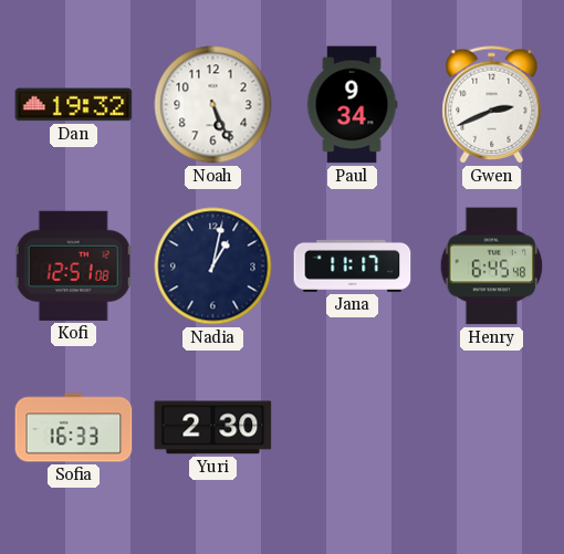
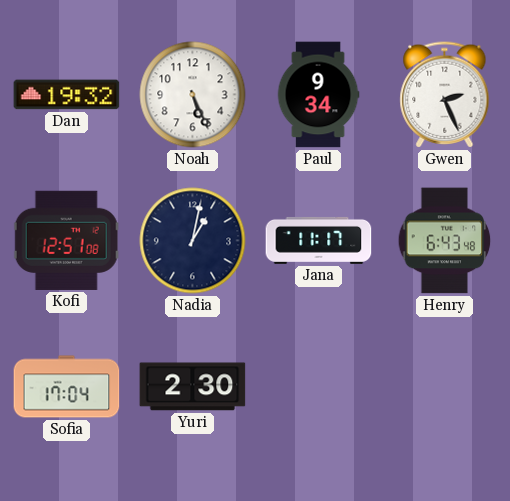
Gwen: 2:41 -> 2:26 (445, 95)
Henry: 6:45 -> 6:43 (445, 241)
Sofia: 16:33 -> 17:04 (67, 387)
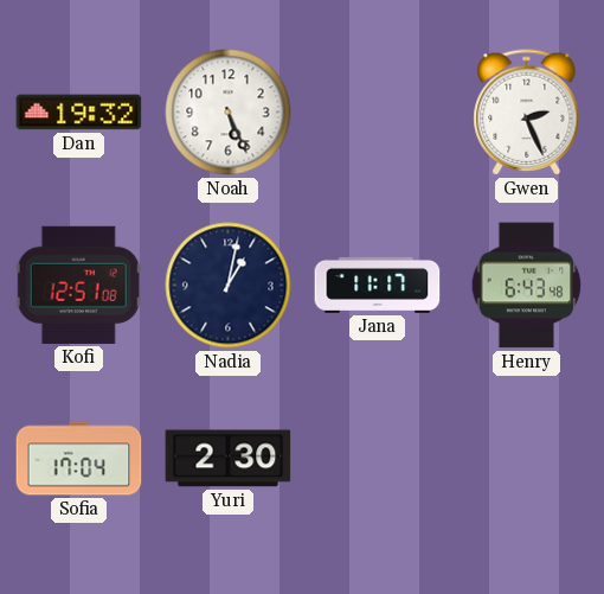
Paul: 9:34 -> none (318, 95)
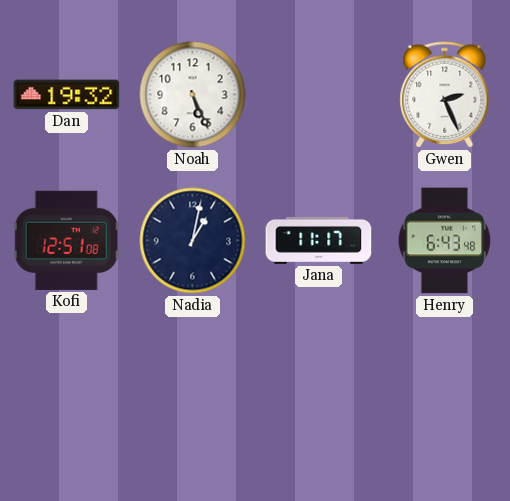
Sofia: 17:04 -> none (79, 459)
Yuri: 2:30 -> none (229, 459)
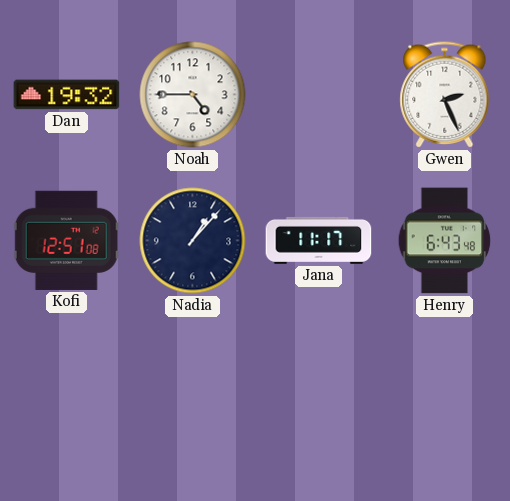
Noah: 5:26 -> 4:45 (193, 95)
Nadia: 1:02 -> 1:07 (193, 241)
